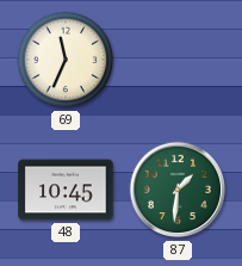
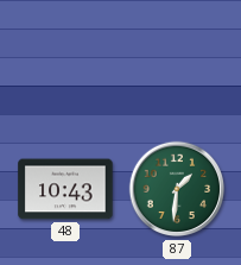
69: 11:34 -> none (66, 60)
48: 10:45 -> 10:43 (65, 189)
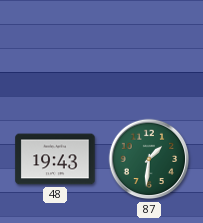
48: 10:43 -> 19:43 (55, 159)
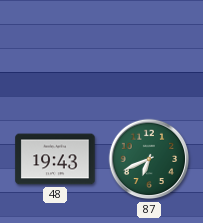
87: 1:31 -> 6:41 (149, 159)
